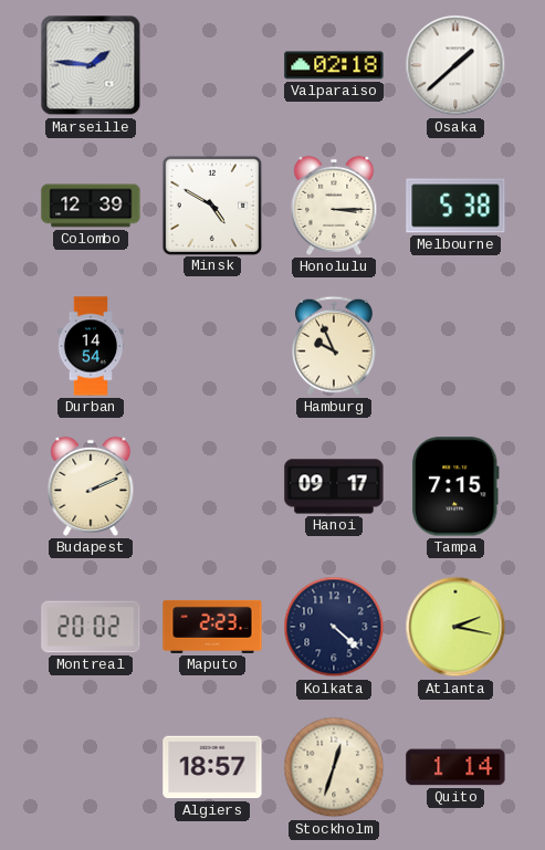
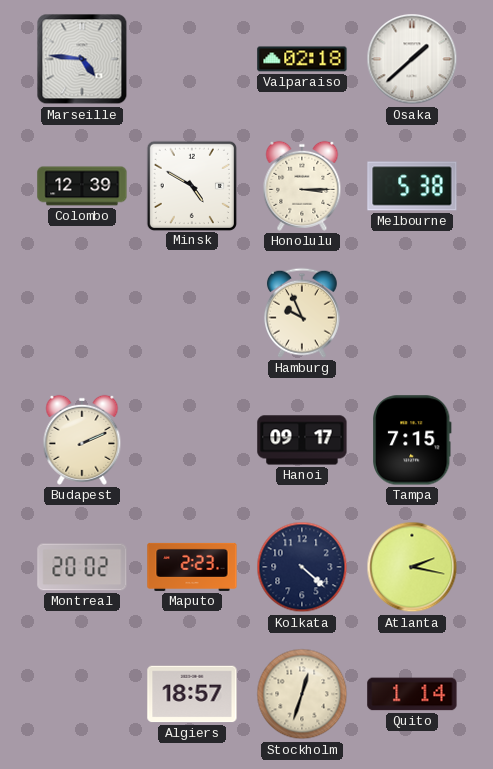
Marseille: 1:46 -> 4:46 (82, 59)
Durban: 14:54 -> none (91, 346)
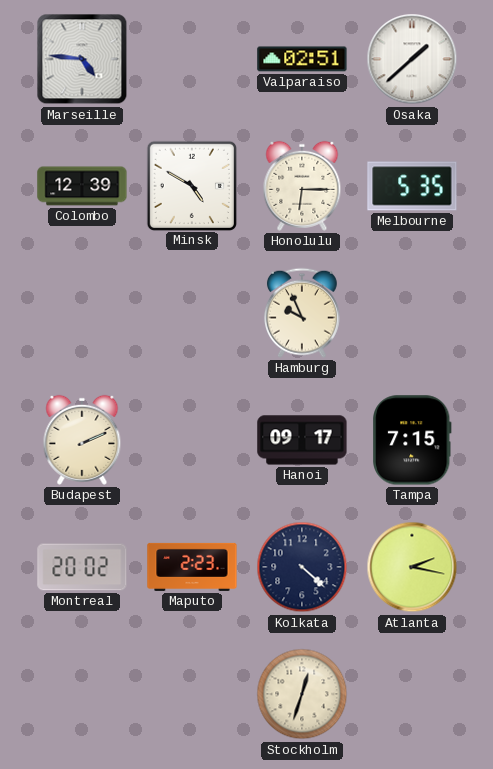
Valparaiso: 02:18 -> 02:51 (302, 59)
Honolulu: 3:15 -> 6:15 (302, 186)
Melbourne: 5:38 -> 5:35 (412, 186)
Algiers: 18:57 -> none (192, 694)
Quito: 1:14 -> none (412, 694)
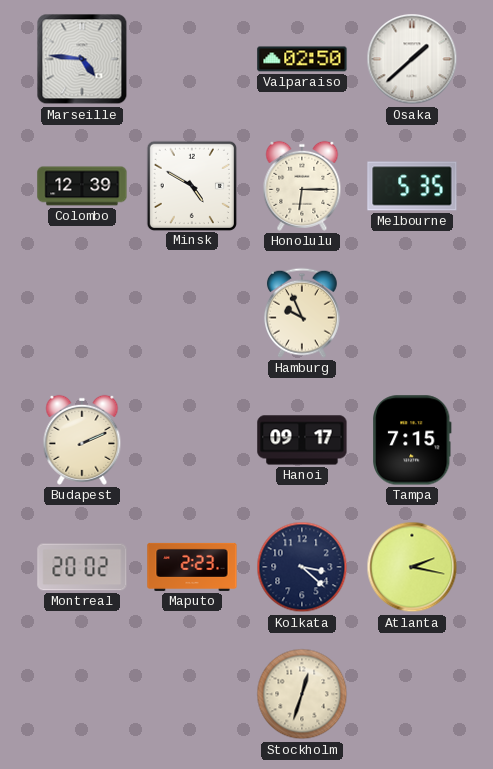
Valparaiso: 02:51 -> 02:50 (302, 59)
Kolkata: 4:22 -> 3:22 (302, 567)
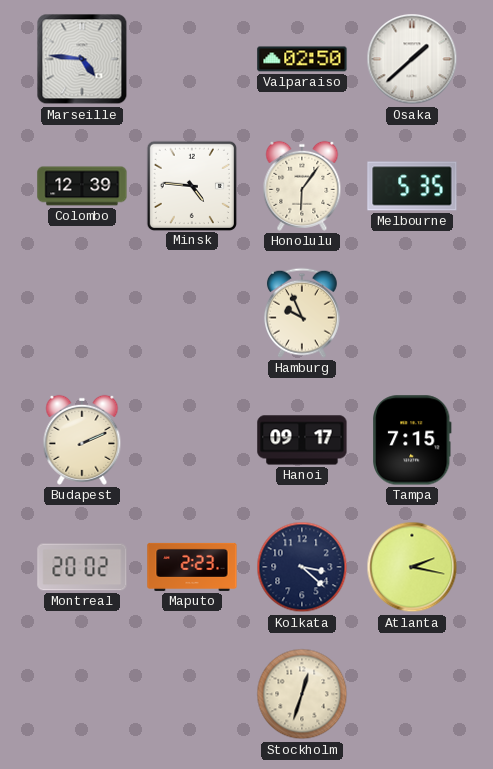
Minsk: 4:50 -> 4:46 (191, 185)
Honolulu: 6:15 -> 6:06 (302, 186)
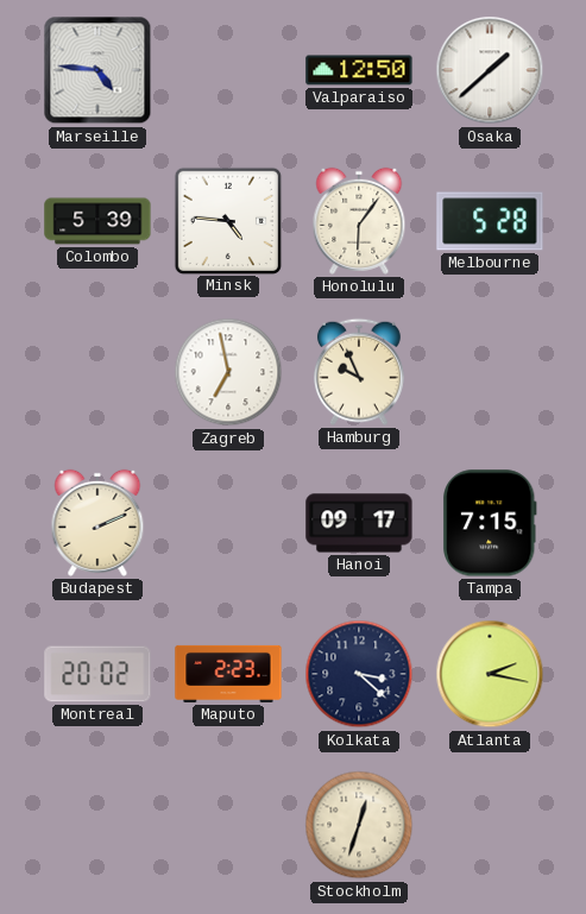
Valparaiso: 02:50 -> 12:50 (359, 70)
Colombo: 12:39 -> 5:39 (97, 221)
Melbourne: 5:35 -> 5:28 (490, 221)
Zagreb: none -> 6:58 (228, 372)
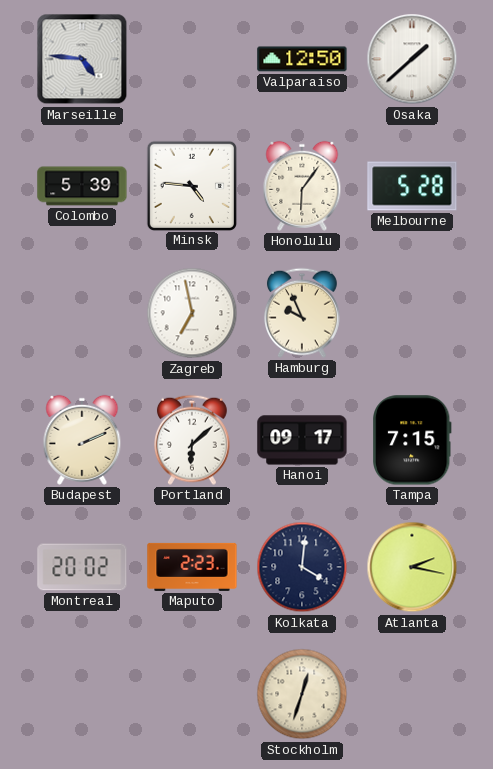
Portland: none -> 6:08 (192, 440)
Kolkata: 3:22 -> 4:01 (302, 567)
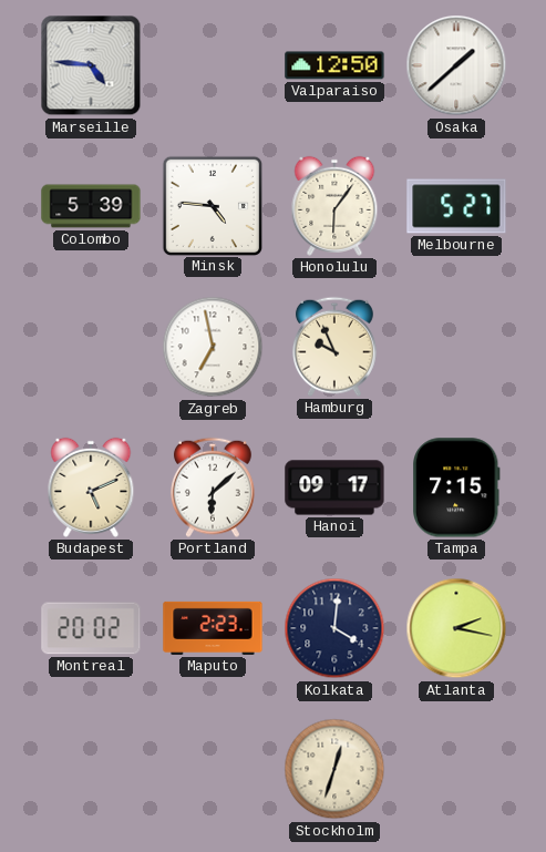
Melbourne: 5:28 -> 5:27 (456, 206)
Budapest: 2:11 -> 5:11 (91, 487)
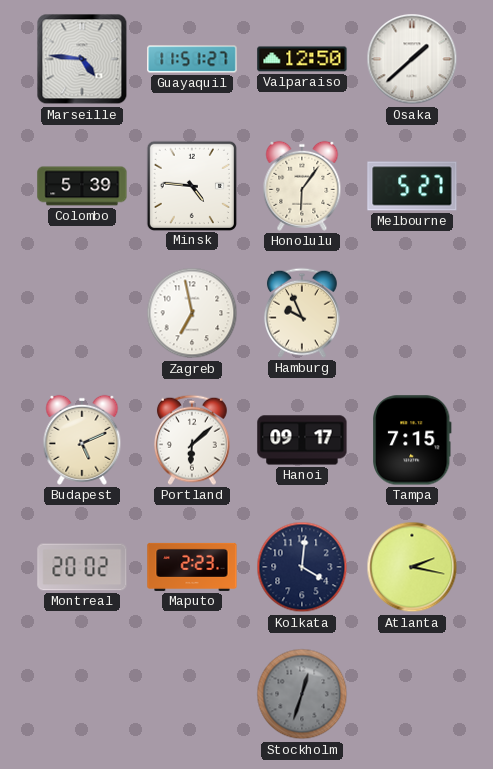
Guayaquil: none -> 11:51 (192, 59)
Stockholm dial: cream -> grey (302, 694)
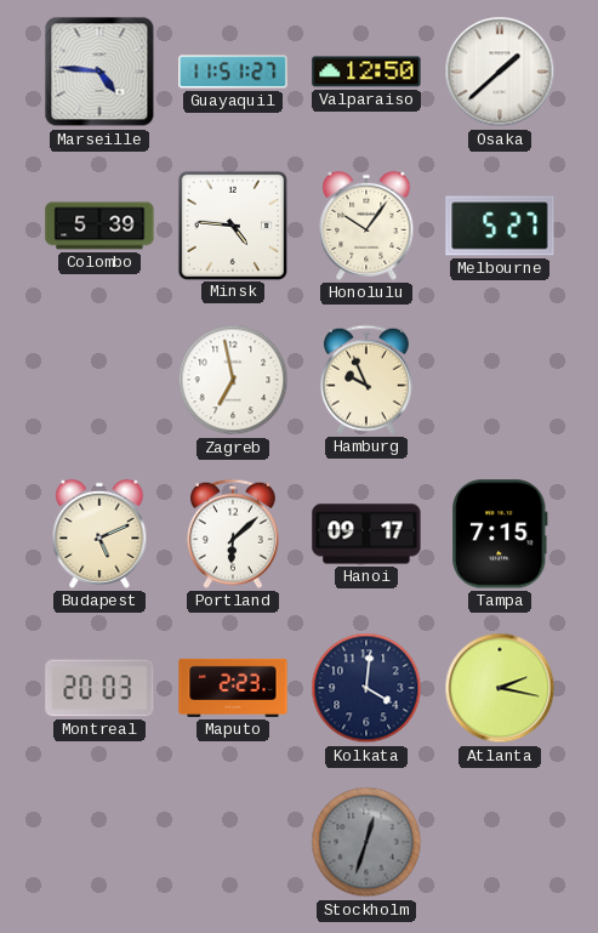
Honolulu: 6:06 -> 10:06 (366, 226)
Montreal: 20:02 -> 20:03 (99, 688)
